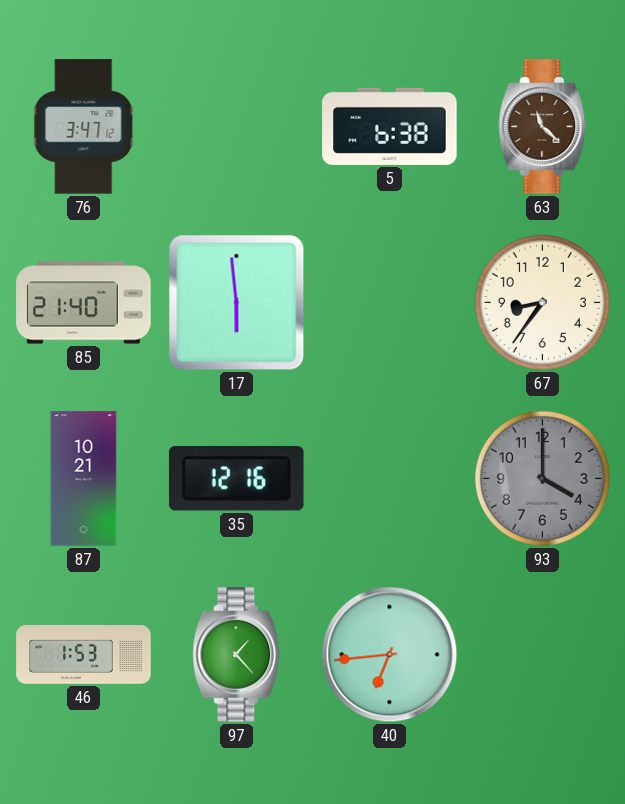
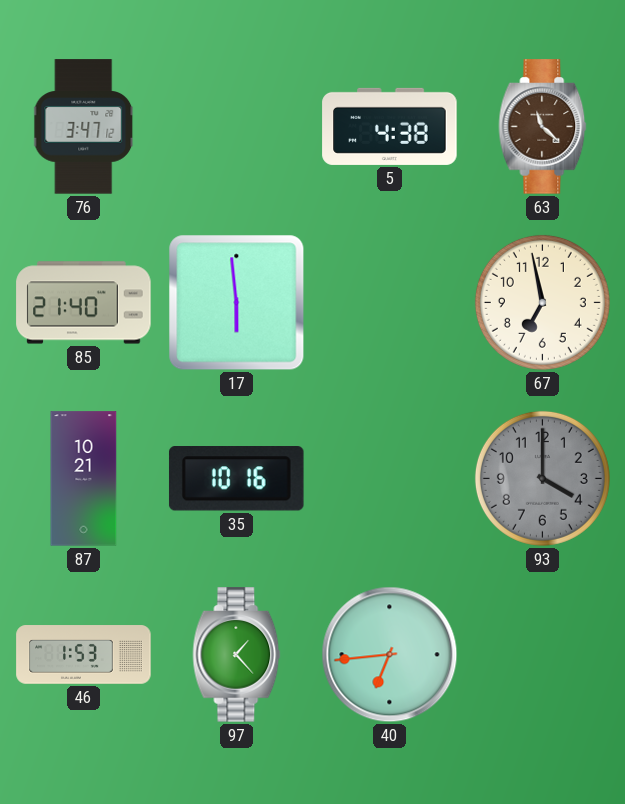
5: 6:38 -> 4:38 (390, 126)
67: 8:36 -> 6:58 (542, 302)
35: 12:16 -> 10:16 (236, 479)
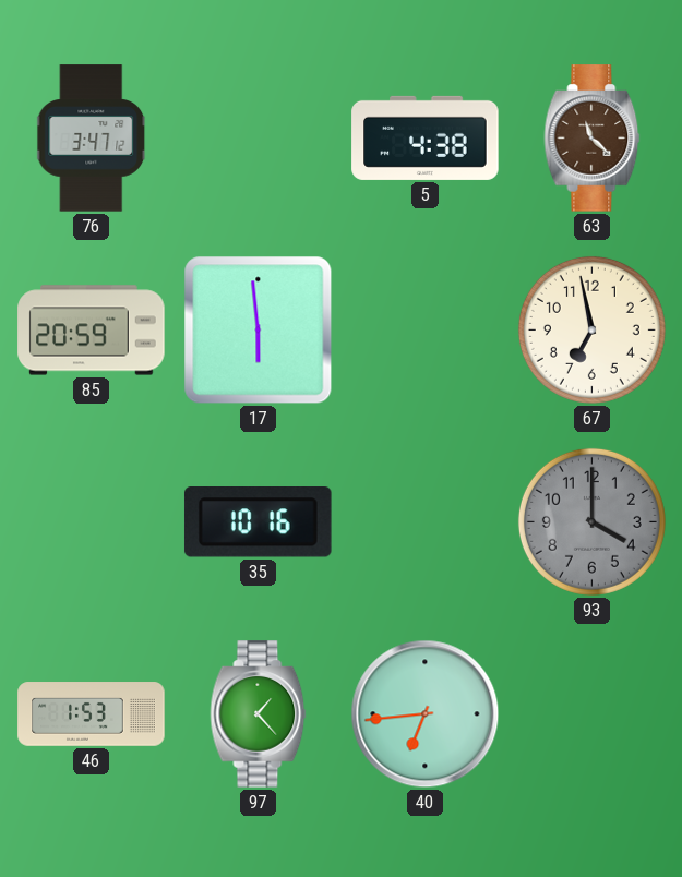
85: 21:40 -> 20:59 (92, 331)
87: 10:21 -> none (84, 479)
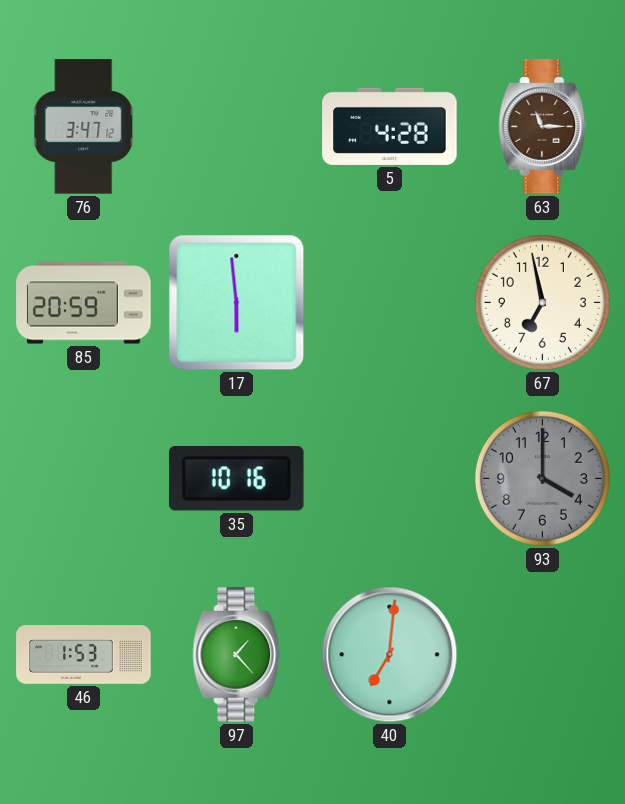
5: 4:38 -> 4:28 (390, 126)
63: 11:22 -> 11:15 (543, 127)
40: 6:44 -> 7:01 (390, 655)
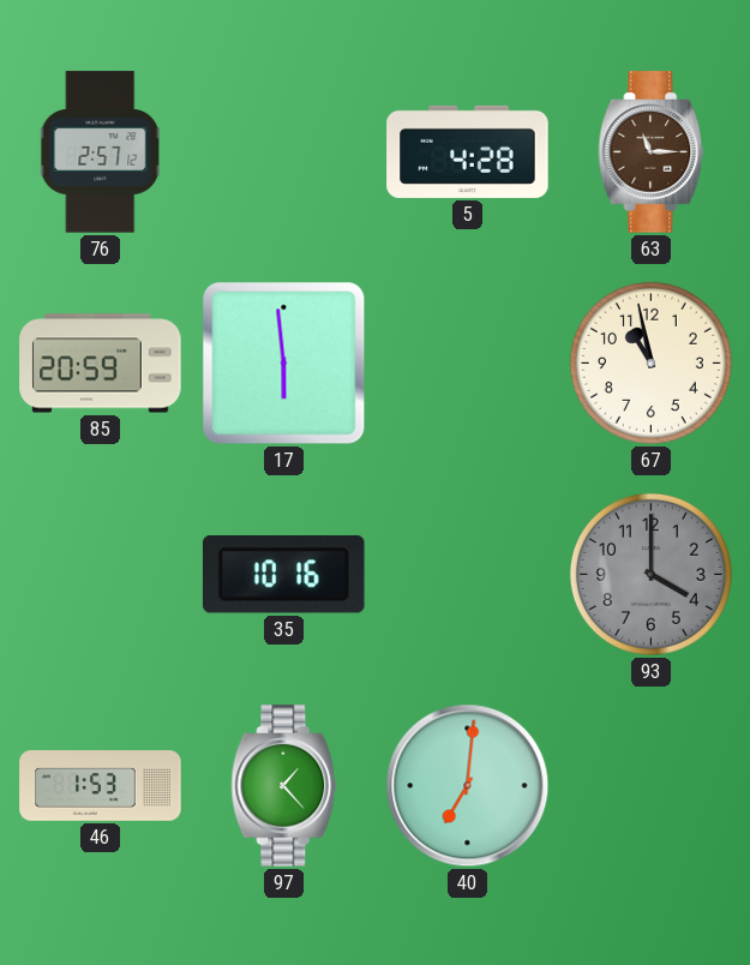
76: 3:47 -> 2:57 (101, 152)
67: 6:58 -> 10:58 (650, 362)
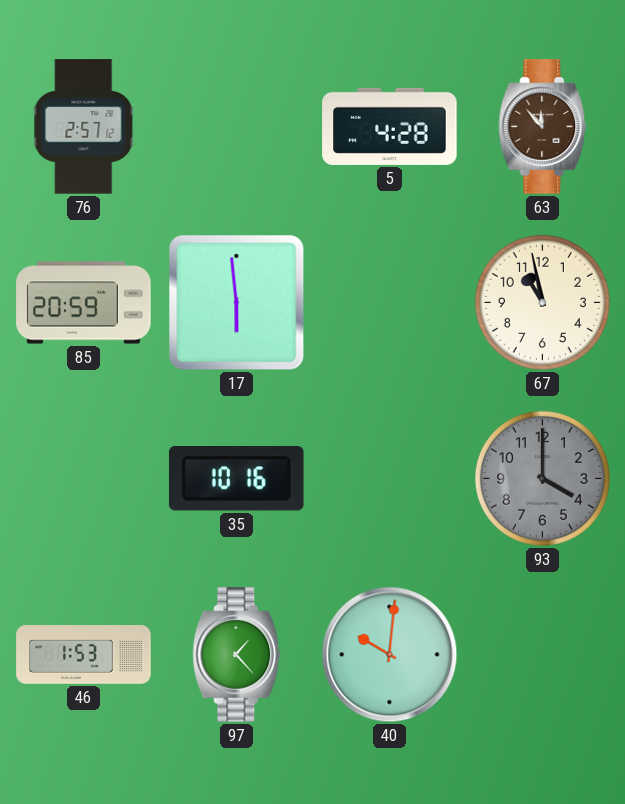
63: 11:15 -> 11:53 (543, 127)
40: 7:01 -> 10:01 (390, 655)
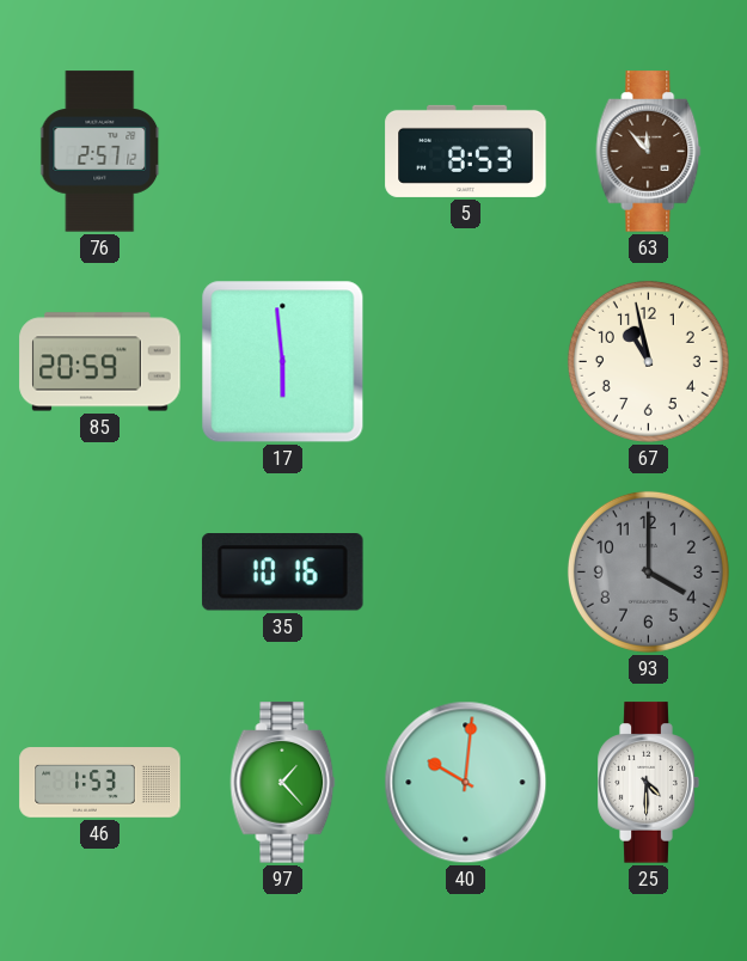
5: 4:28 -> 8:53 (466, 151)
25: none -> 4:30 (648, 783)
